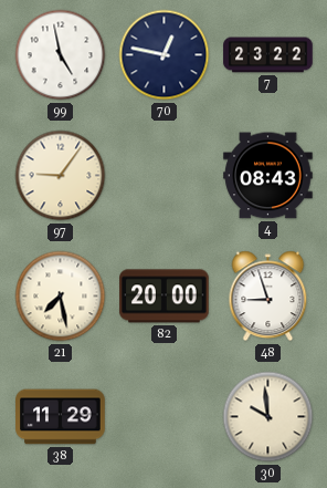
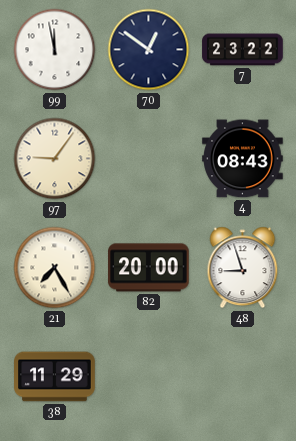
99: 4:58 -> 11:58 (55, 50)
70: 12:47 -> 12:51 (149, 50)
21: 7:28 -> 7:25 (55, 268)
30: 9:59 -> none (268, 417)
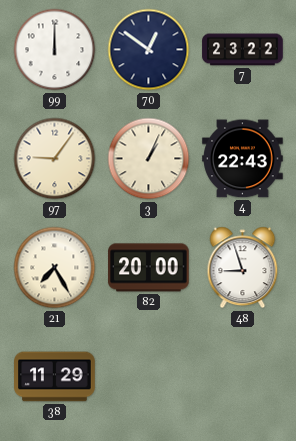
99: 11:58 -> 12:00 (55, 50)
3: none -> 1:04 (149, 159)
4: 08:43 -> 22:43 (243, 159)
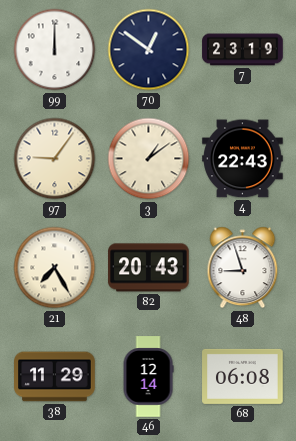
7: 23:22 -> 23:19 (243, 50)
3: 1:04 -> 1:09 (149, 159)
82: 20:00 -> 20:43 (149, 268)
46: none -> 12:14 (148, 377)
68: none -> 06:08 (243, 376)
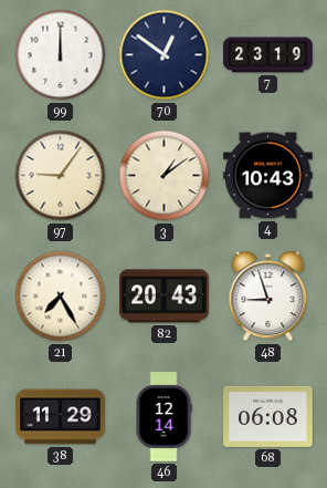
4: 22:43 -> 10:43 (268, 176)
